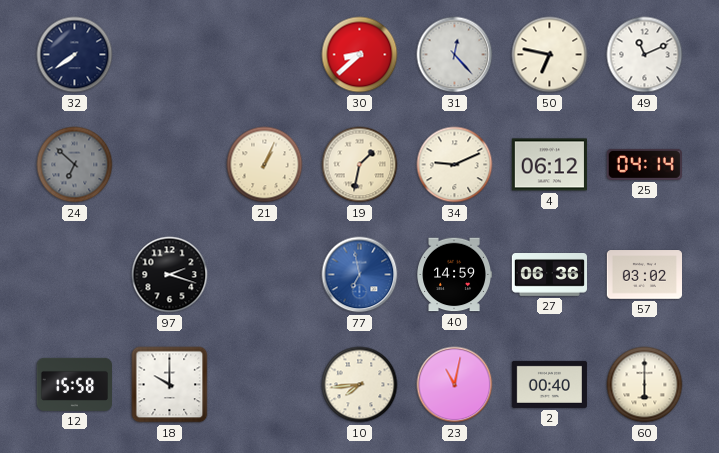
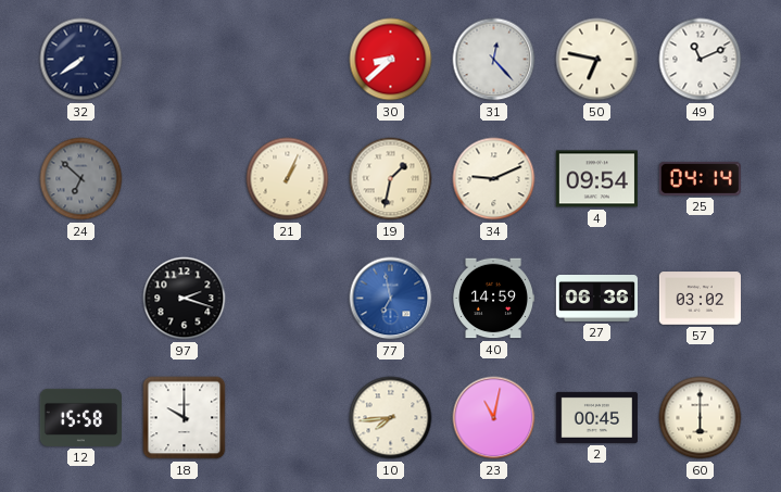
4: 06:12 -> 09:54 (596, 179)
2: 00:40 -> 00:45 (596, 417)
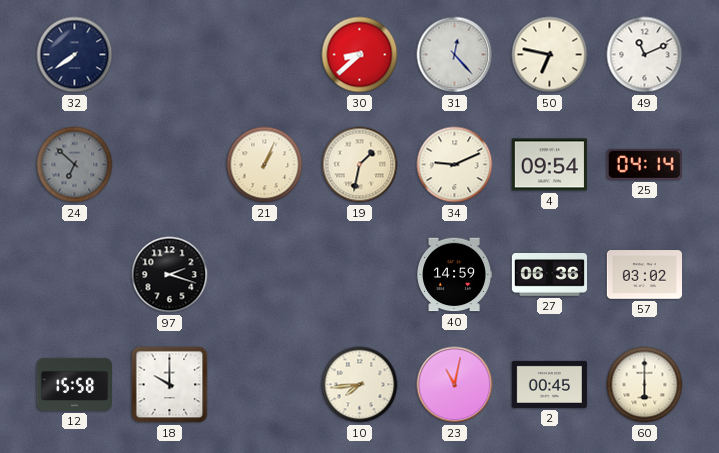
77: 6:58 -> none (391, 299)
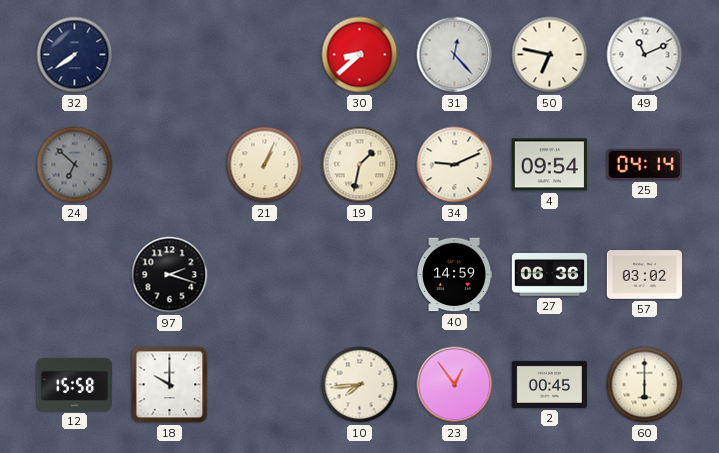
23: 11:02 -> 12:54 (455, 385)
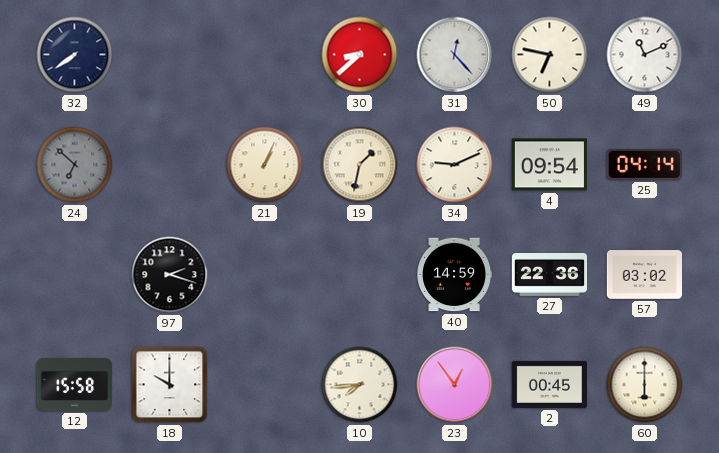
27: 06:36 -> 22:36 (549, 275)
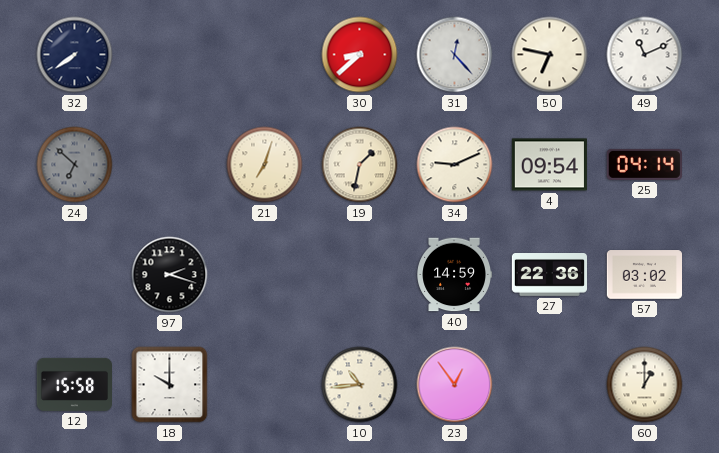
21: 1:04 -> 7:03 (265, 165)
10: 7:44 -> 10:44 (360, 385)
2: 00:45 -> none (549, 384)
60: 6:00 -> 1:00 (645, 385)
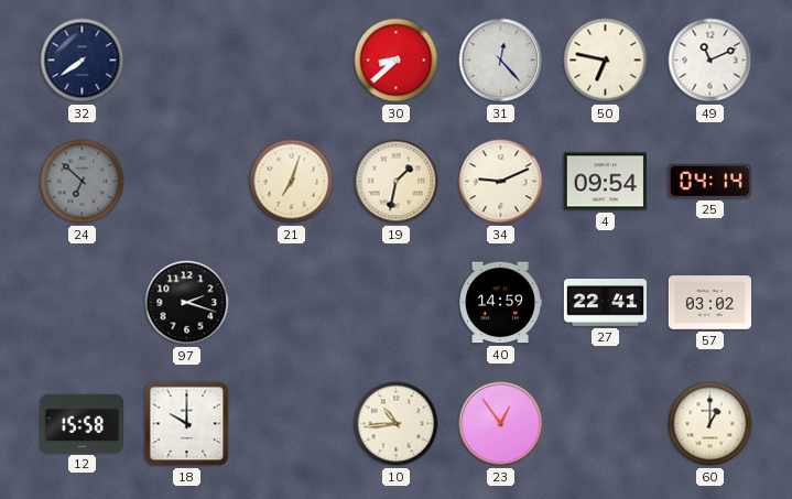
27: 22:36 -> 22:41 (605, 303)
